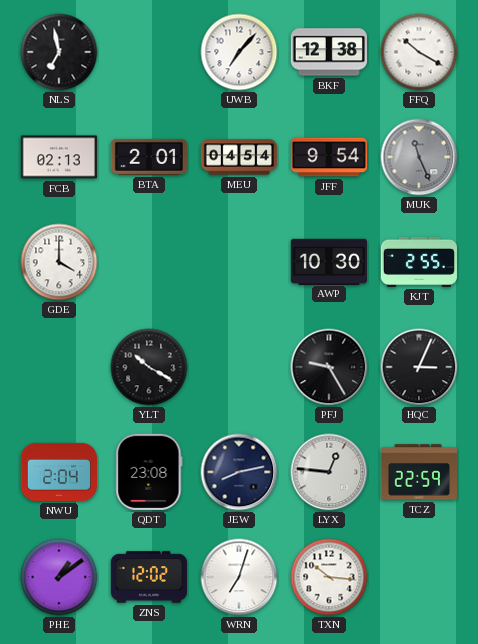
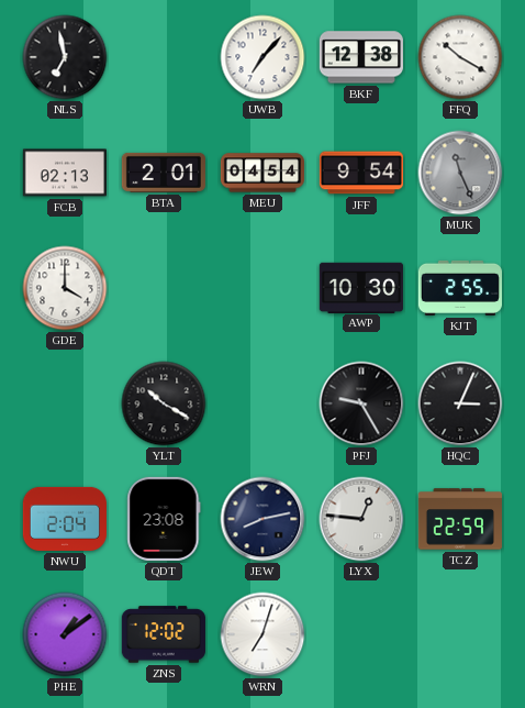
TXN: 10:16 -> none (329, 577)
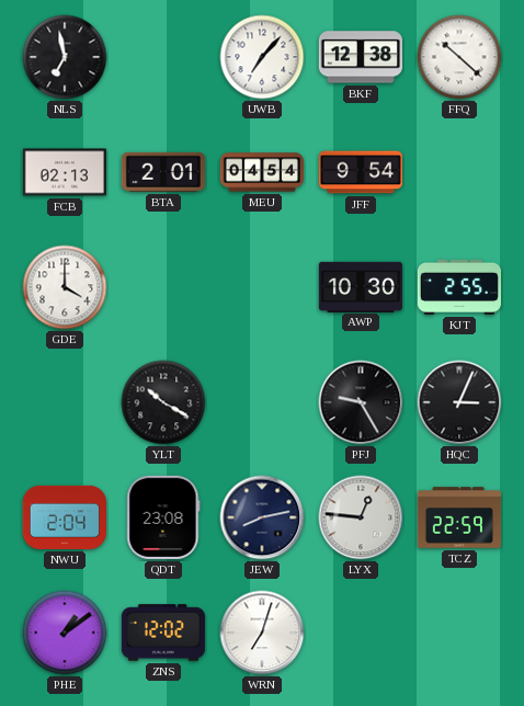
FFQ: 10:20 -> 10:22 (459, 57)
MUK: 11:26 -> none (460, 173)
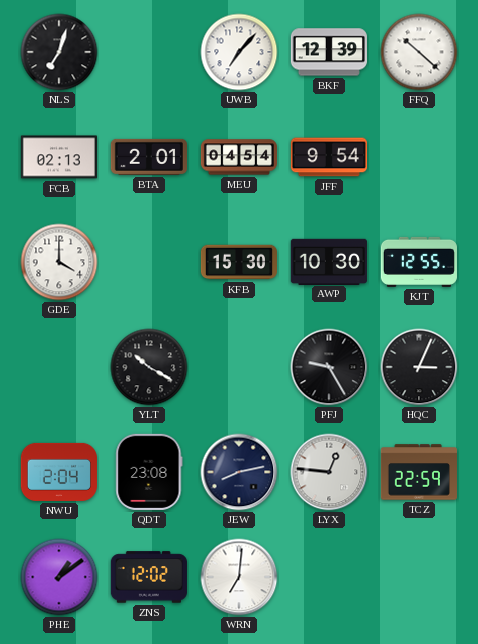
NLS: 6:58 -> 7:03 (59, 52)
BKF: 12:38 -> 12:39 (329, 52)
KFB: none -> 15:30 (238, 262)
KJT: 2:55 -> 12:55 (419, 262)
WRN: 7:03 -> 7:01 (239, 577)
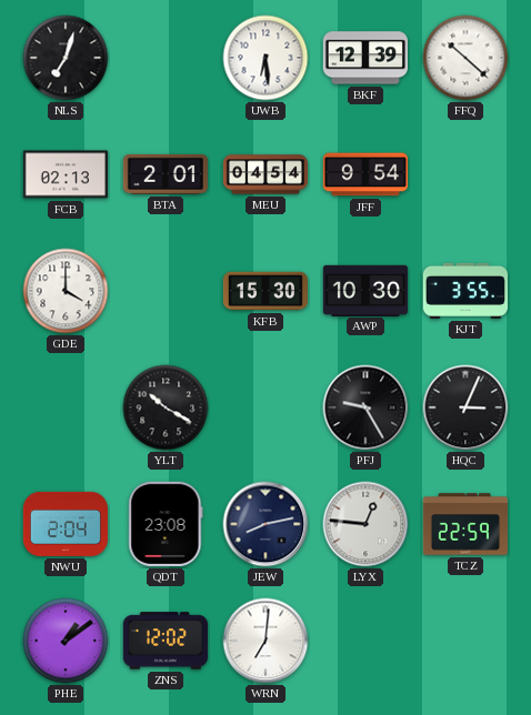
UWB: 7:07 -> 6:29 (265, 58)
KJT: 12:55 -> 3:55 (465, 291)
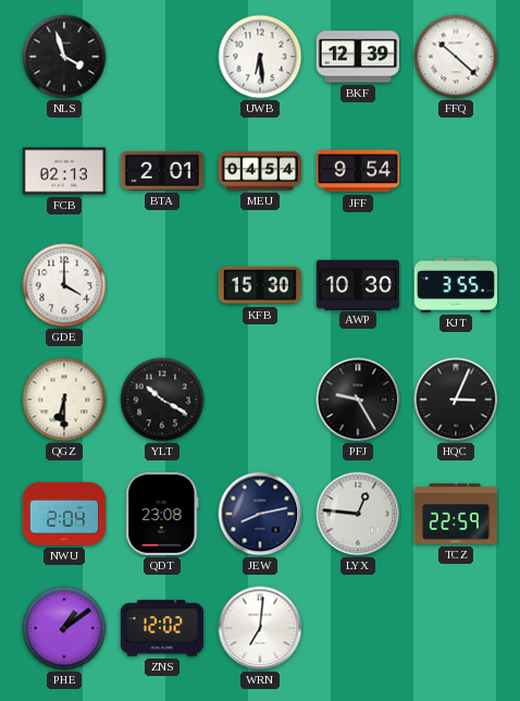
NLS: 7:03 -> 3:57 (64, 57)
QGZ: none -> 6:30 (64, 399)
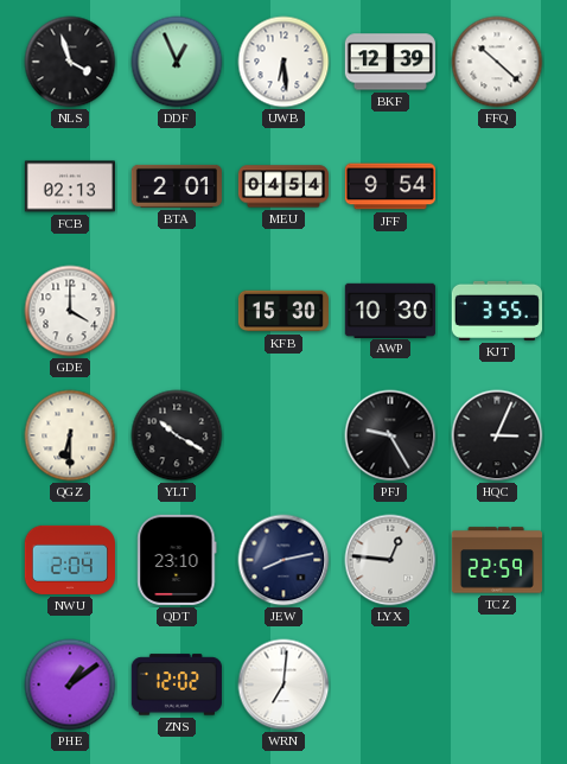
DDF: none -> 12:56 (177, 62)
QDT: 23:08 -> 23:10 (177, 560)
